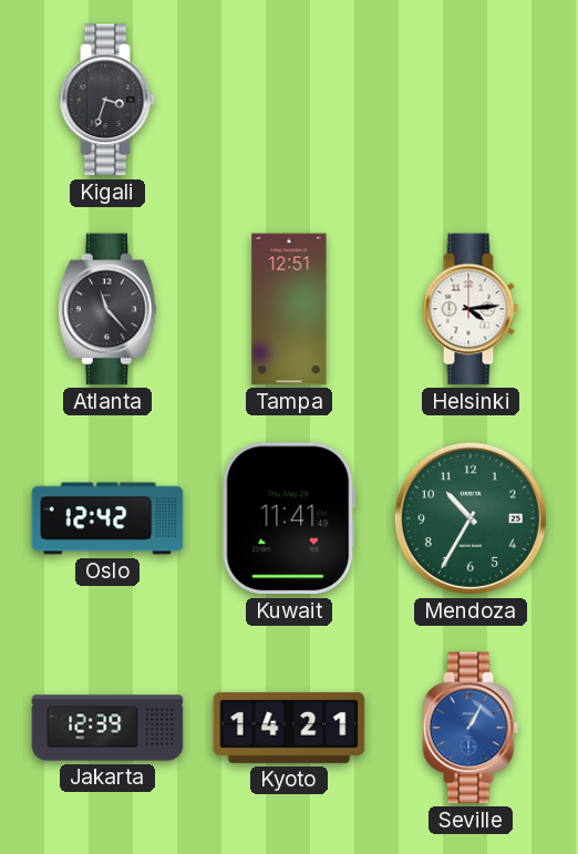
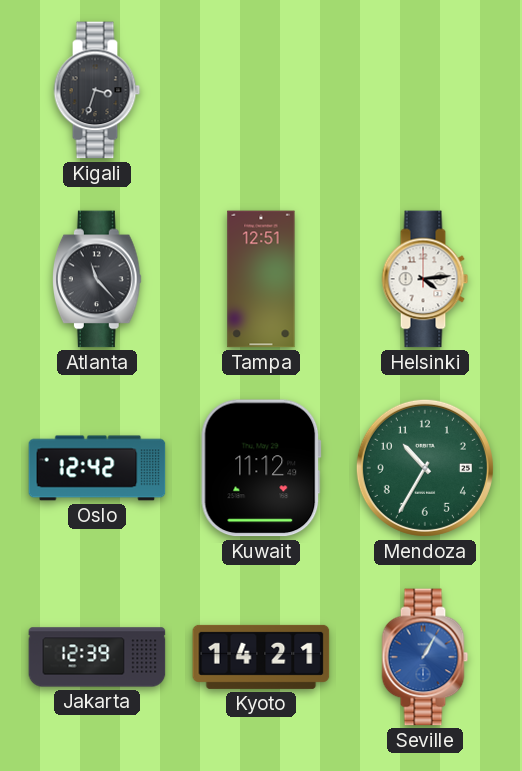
Kuwait: 11:41 -> 11:12 (261, 468)
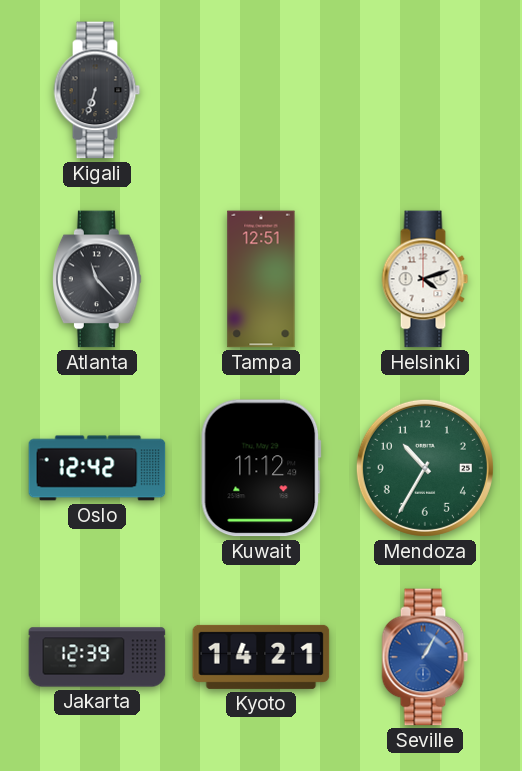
Kigali: 3:33 -> 6:33 (97, 90)
Helsinki: 4:14 -> 4:12 (425, 279)
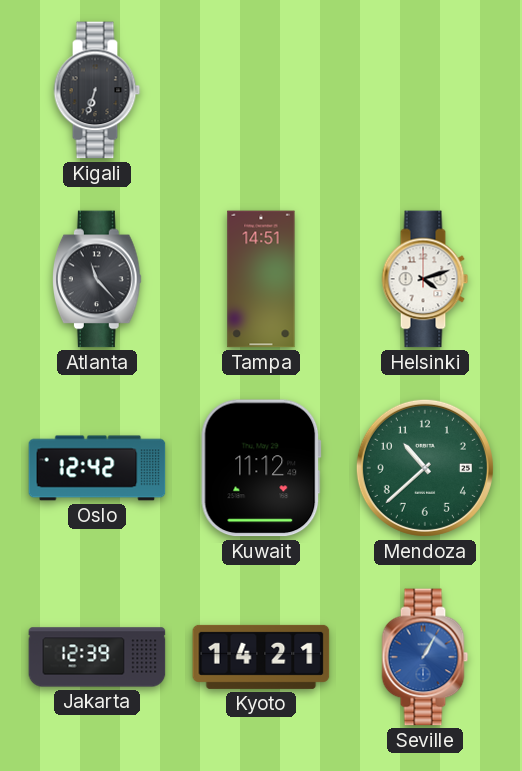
Tampa: 12:51 -> 14:51 (261, 279)
Mendoza: 10:35 -> 10:38 (425, 468)
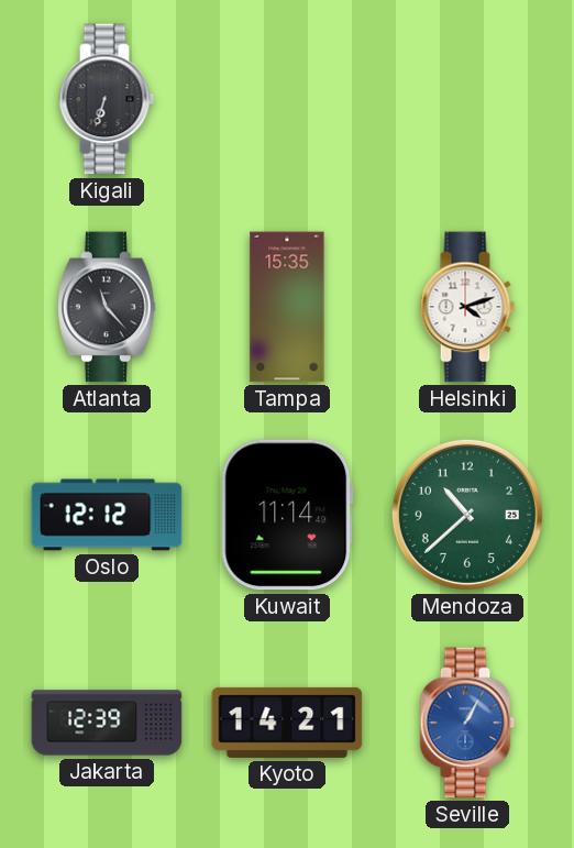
Tampa: 14:51 -> 15:35 (287, 307)
Oslo: 12:42 -> 12:12 (107, 515)
Kuwait: 11:12 -> 11:14 (287, 515)
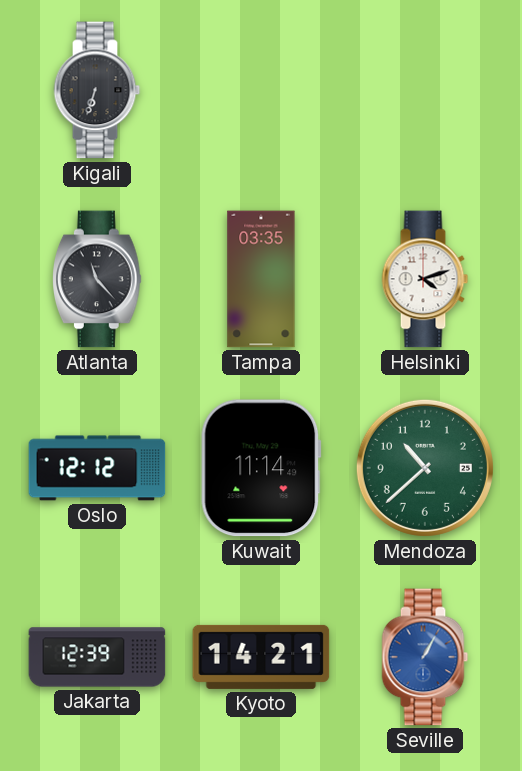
Tampa: 15:35 -> 03:35 (261, 279)
